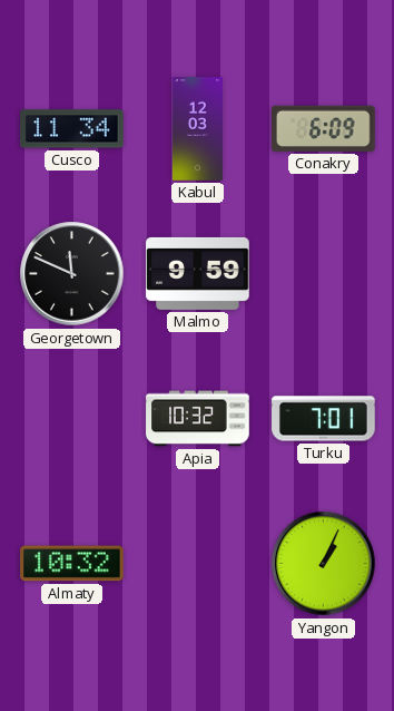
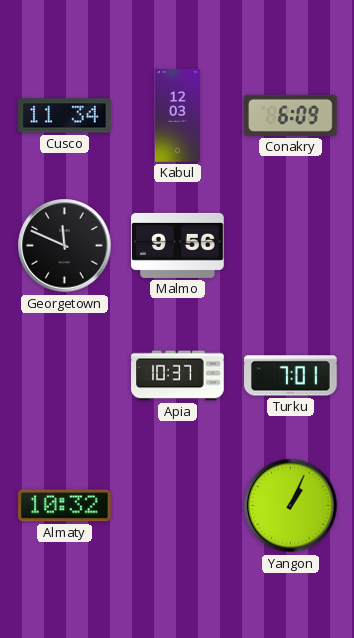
Malmo: 9:59 -> 9:56 (178, 245)
Apia: 10:32 -> 10:37 (178, 376)
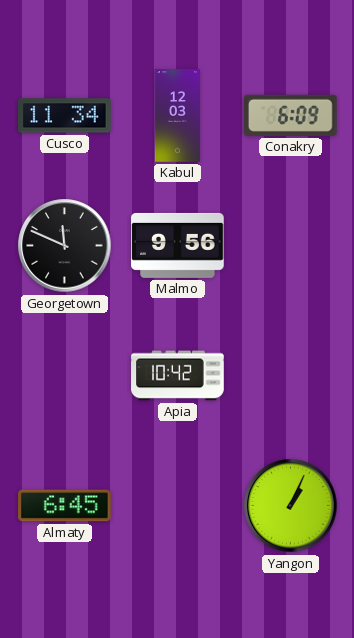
Apia: 10:37 -> 10:42 (178, 376)
Turku: 7:01 -> none (291, 376)
Almaty: 10:32 -> 6:45 (65, 506)
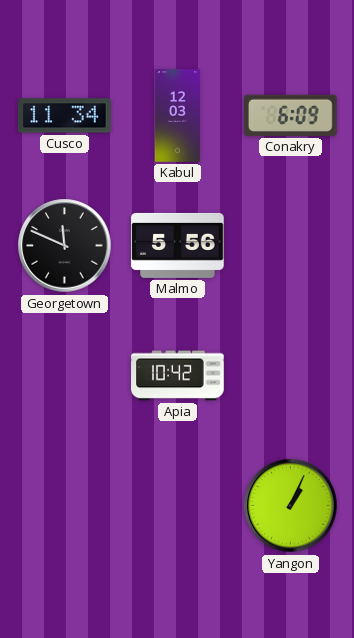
Malmo: 9:56 -> 5:56 (178, 245)
Almaty: 6:45 -> none (65, 506)
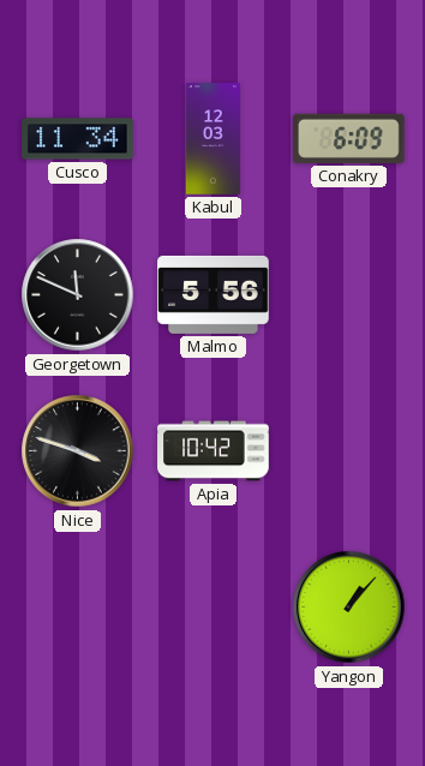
Nice: none -> 3:48 (78, 451)
Yangon: 1:04 -> 1:07 (349, 608)
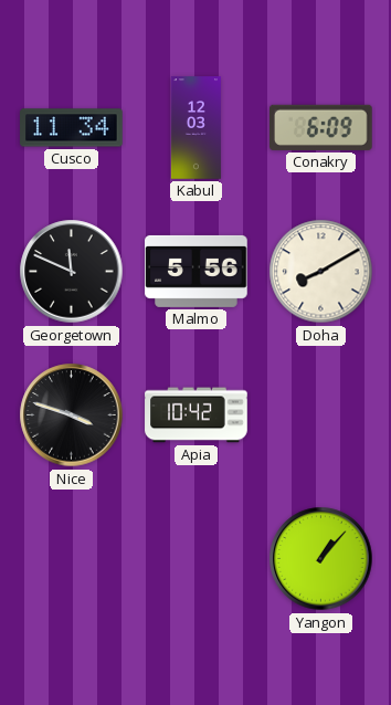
Doha: none -> 8:10 (321, 272)
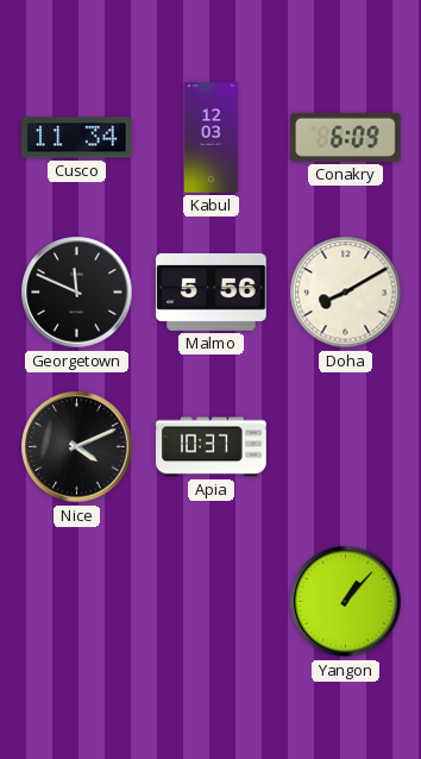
Nice: 3:48 -> 4:11 (77, 447)
Apia: 10:42 -> 10:37 (212, 447)
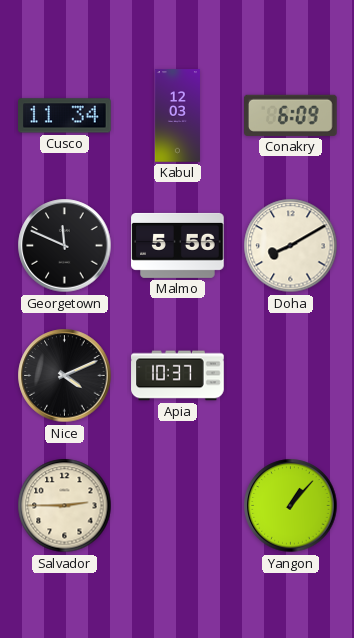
Salvador: none -> 2:45 (65, 506)
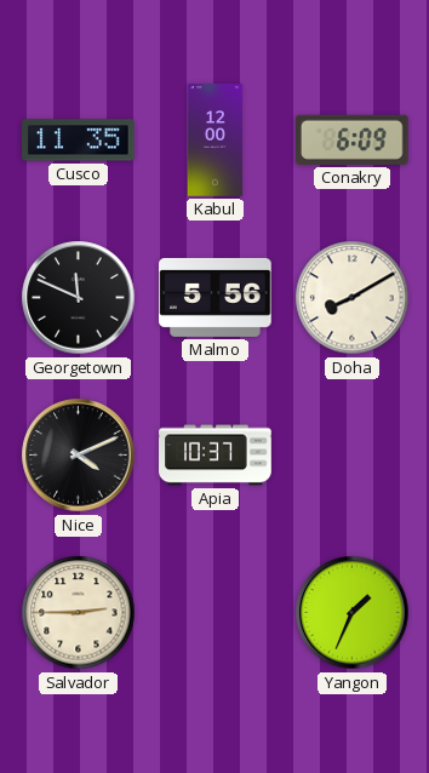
Cusco: 11:34 -> 11:35 (79, 141)
Kabul: 12:03 -> 12:00 (215, 141)
Yangon: 1:07 -> 1:34 (353, 613)
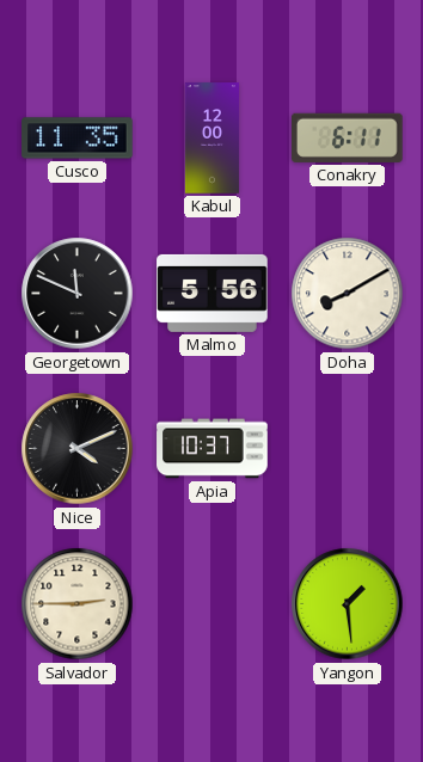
Conakry: 6:09 -> 6:11 (348, 137)
Yangon: 1:34 -> 1:29 (348, 604)
